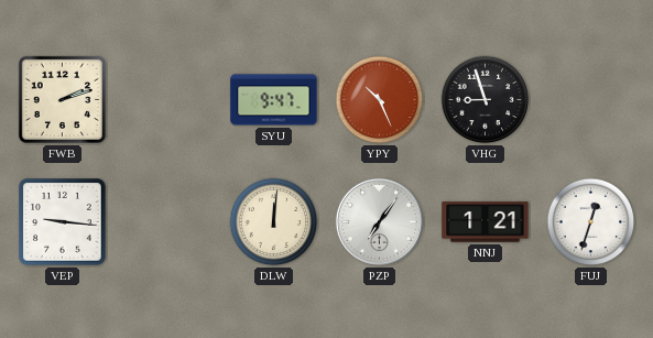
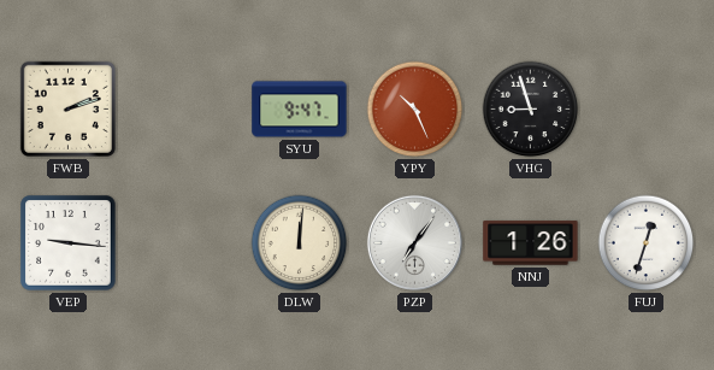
NNJ: 1:21 -> 1:26 (531, 243)
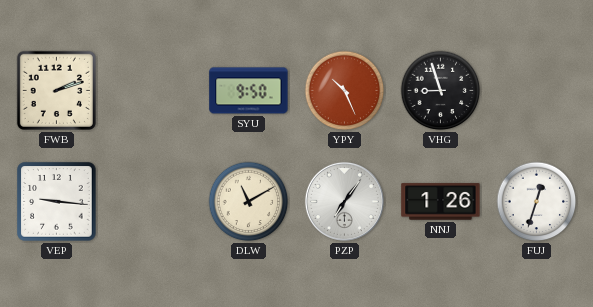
SYU: 9:47 -> 9:50 (249, 91)
DLW: 12:01 -> 11:10 (249, 202)
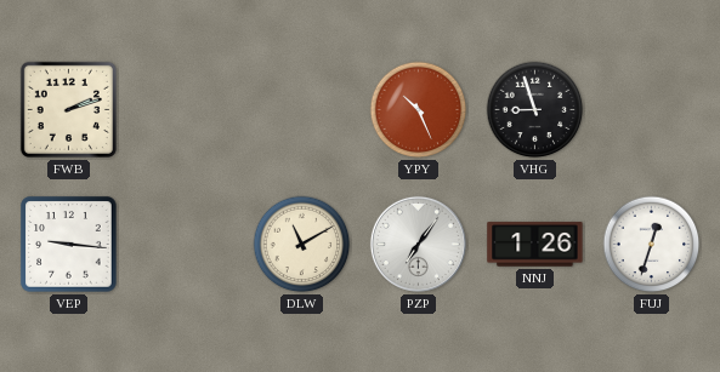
SYU: 9:50 -> none (249, 91)
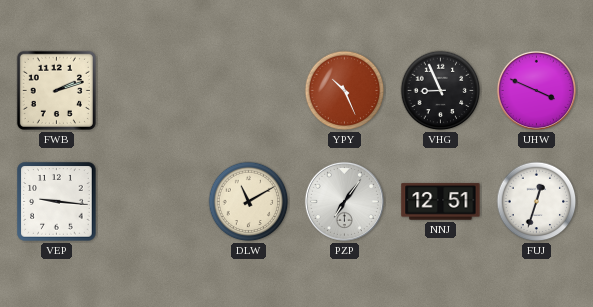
VHG: 8:57 -> 8:56 (441, 91)
UHW: none -> 3:49 (536, 90)
NNJ: 1:26 -> 12:51 (441, 202)
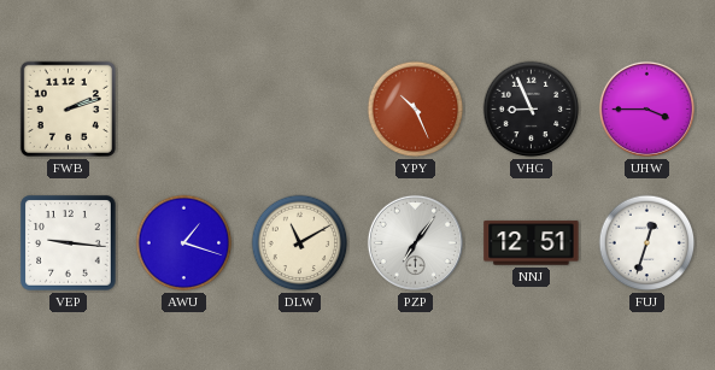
UHW: 3:49 -> 3:45 (646, 108)
AWU: none -> 1:18 (184, 243)
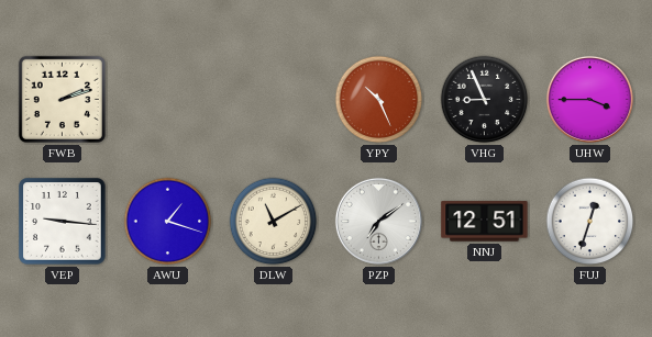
PZP: 7:06 -> 7:09 (378, 221)
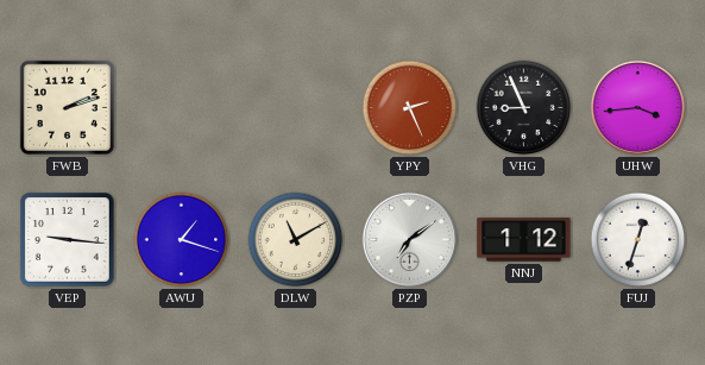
YPY: 10:26 -> 2:26 (410, 108)
UHW: 3:45 -> 3:44 (637, 107)
NNJ: 12:51 -> 1:12 (524, 240)
